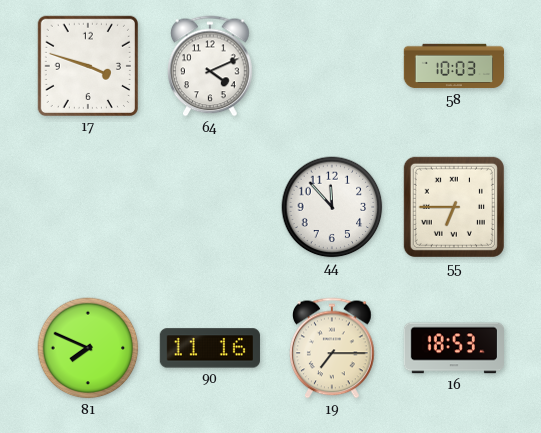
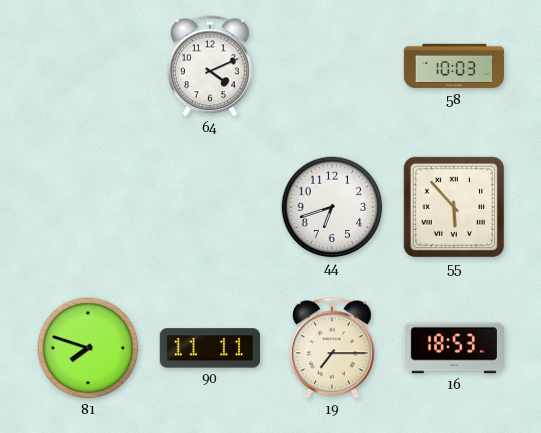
17: 3:48 -> none (88, 66)
44: 11:53 -> 6:42 (332, 207)
55: 6:45 -> 5:53 (454, 207)
81: 7:49 -> 7:48 (88, 348)
90: 11:16 -> 11:11 (210, 348)
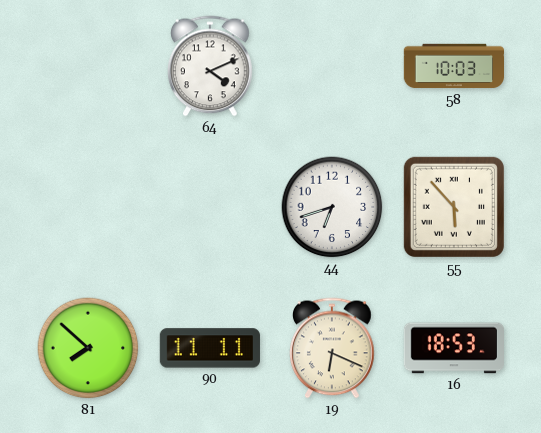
81: 7:48 -> 7:52 (88, 348)
19: 7:15 -> 6:19 (333, 348)
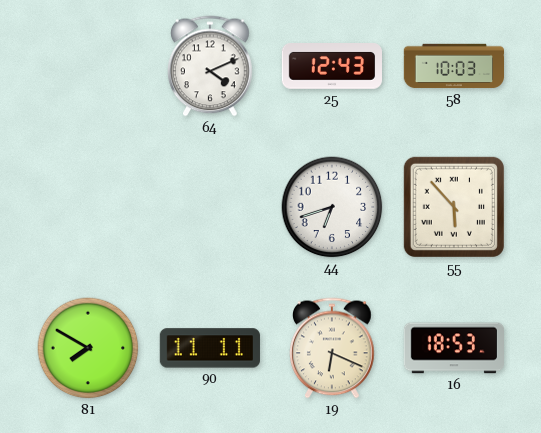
25: none -> 12:43 (331, 67)
81: 7:52 -> 7:50 (88, 348)
